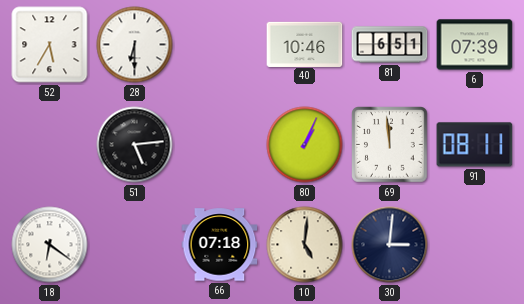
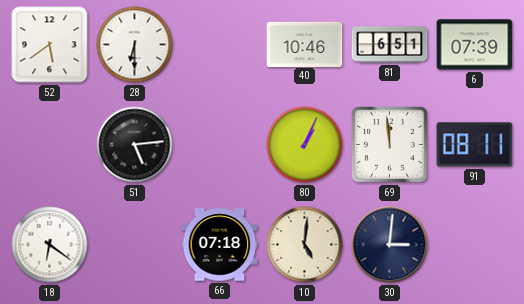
52: 5:35 -> 5:39 (50, 45)
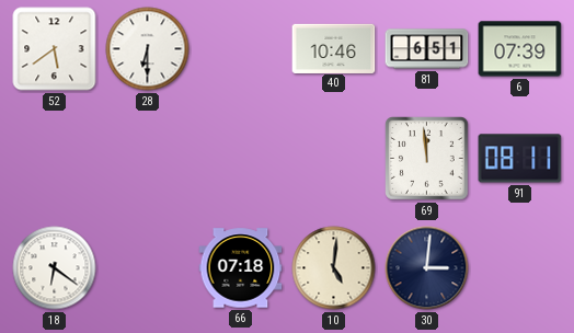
51: 5:14 -> none (135, 145)
80: 1:04 -> none (305, 145)
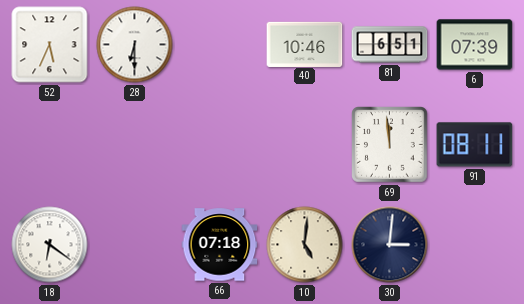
52: 5:39 -> 5:34 (50, 45)
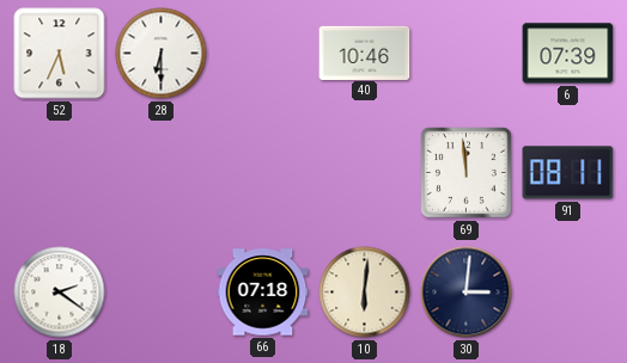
81: 6:51 -> none (390, 45)
18: 6:21 -> 2:21 (60, 293)
10: 5:01 -> 6:01 (365, 293)
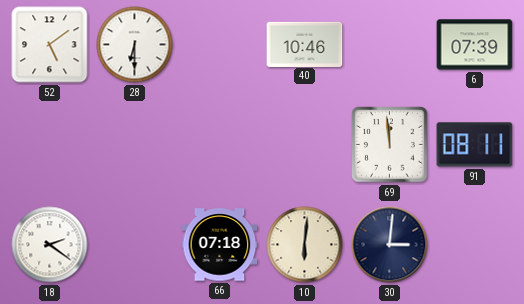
52: 5:34 -> 5:09 (50, 45)
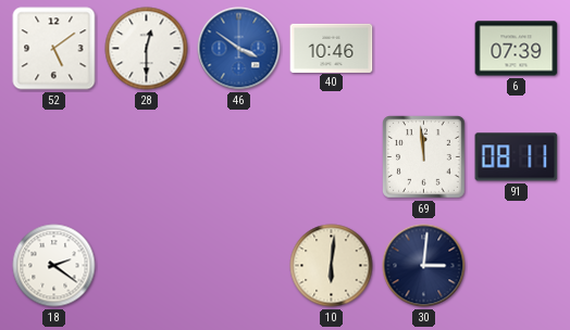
28: 6:30 -> 12:30 (147, 49)
46: none -> 3:51 (239, 49)
66: 07:18 -> none (220, 245)
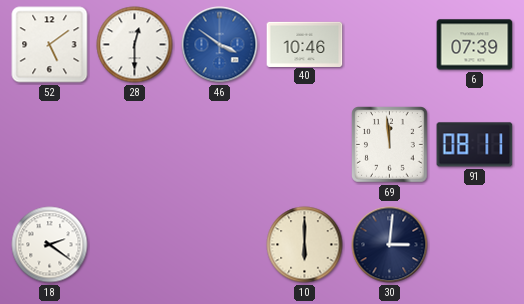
10: 6:01 -> 6:00 (305, 245)
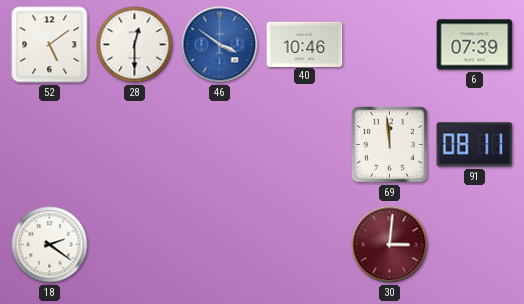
10: 6:00 -> none (305, 245)
30 dial: navy -> burgundy (390, 245)
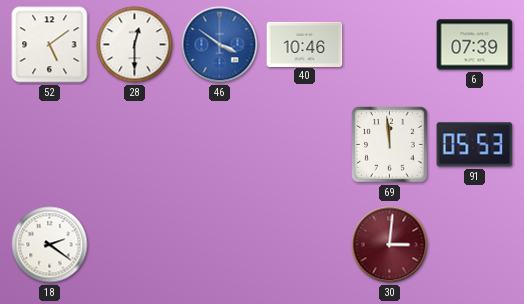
91: 08:11 -> 05:53 (475, 145)
